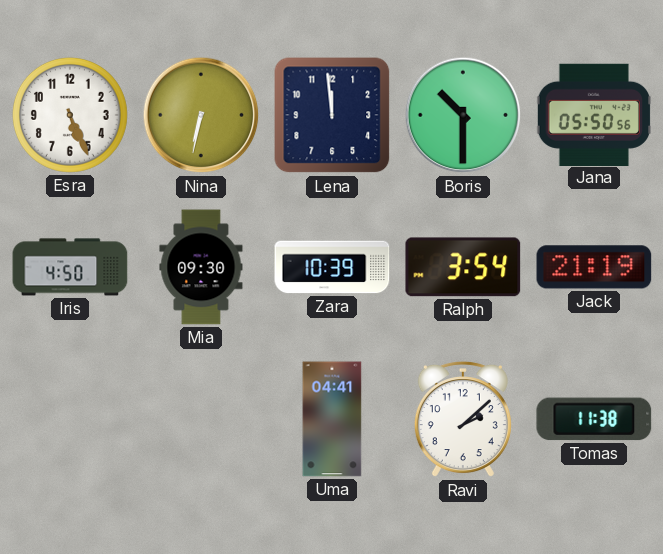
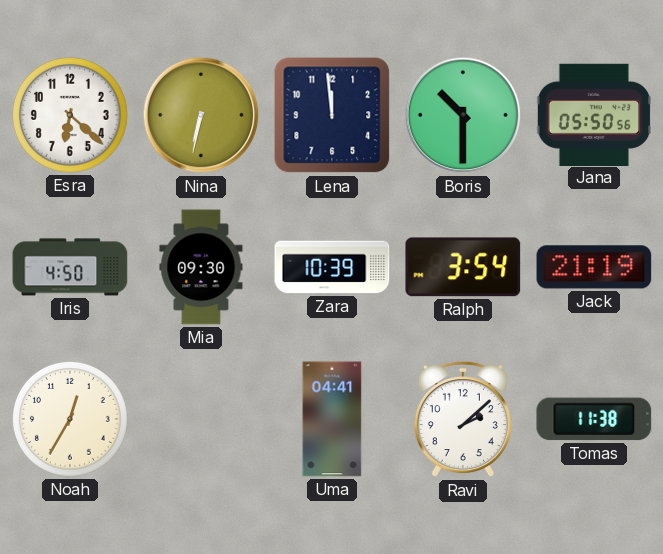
Esra: 5:26 -> 6:22 (70, 115)
Noah: none -> 12:35 (70, 419)
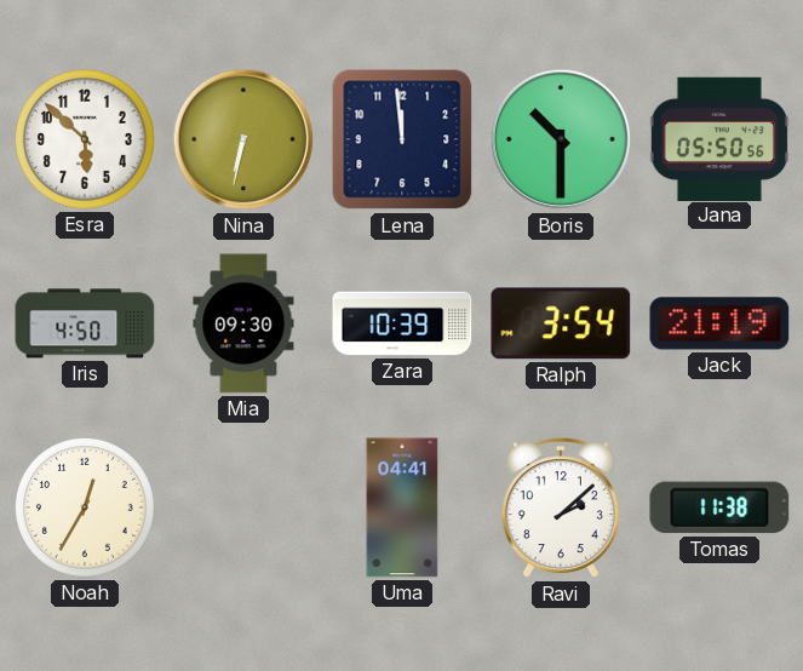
Esra: 6:22 -> 5:52 (85, 139)
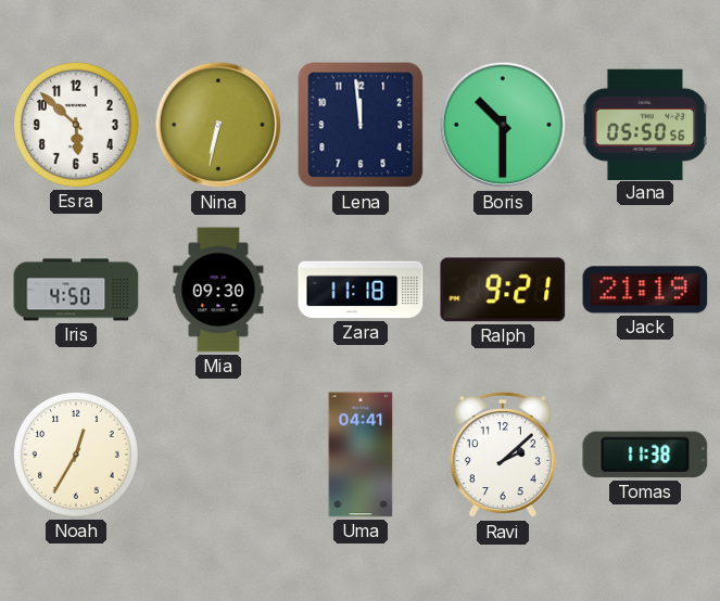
Zara: 10:39 -> 11:18 (361, 290)
Ralph: 3:54 -> 9:21 (503, 290)
